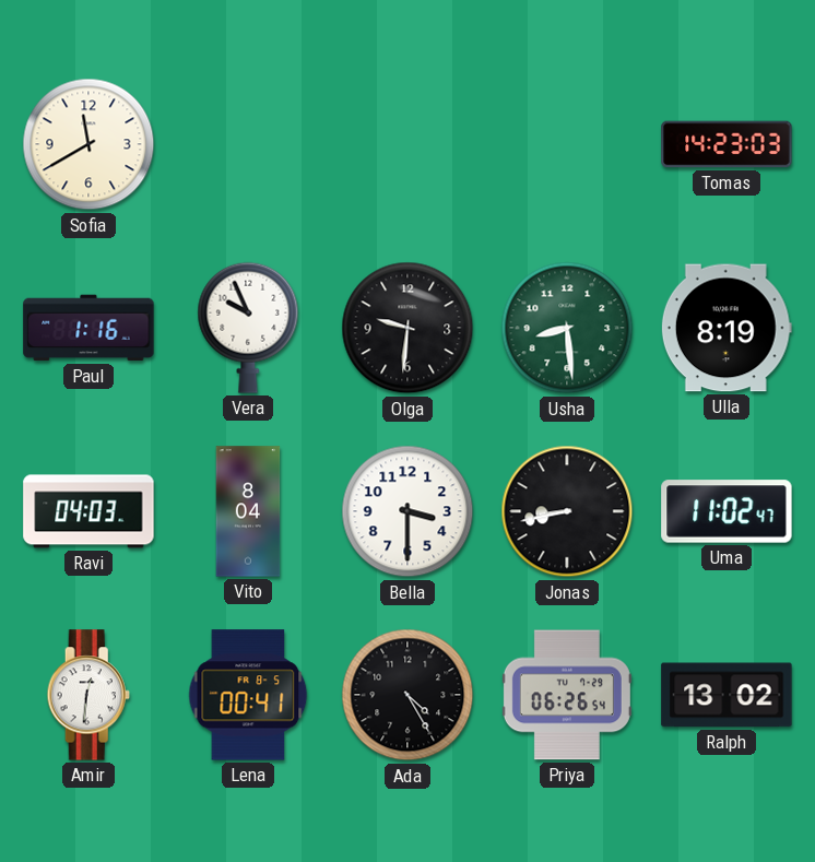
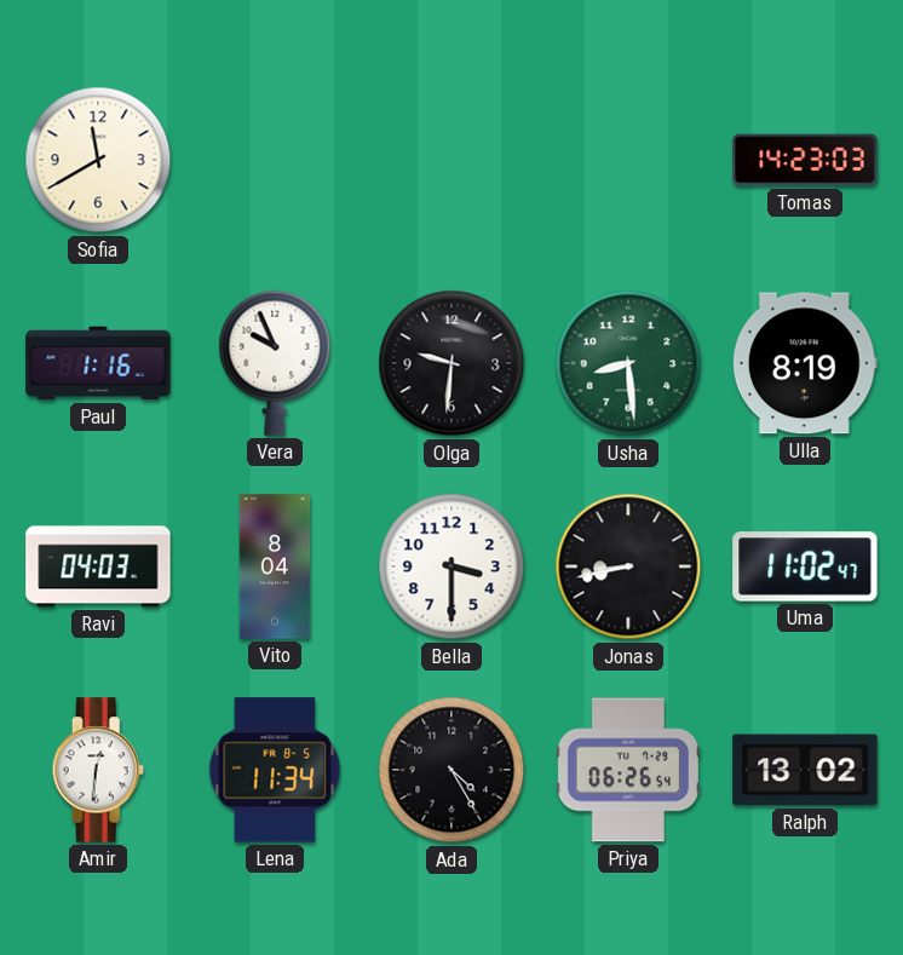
Lena: 00:41 -> 11:34 (275, 770)
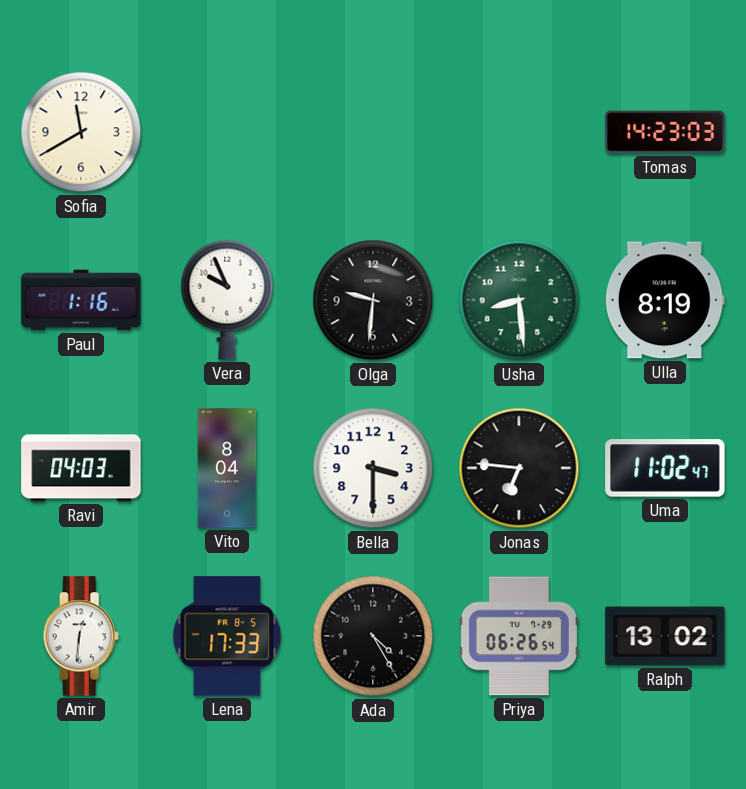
Jonas: 8:43 -> 6:46 (519, 468)
Lena: 11:34 -> 17:33 (227, 636)
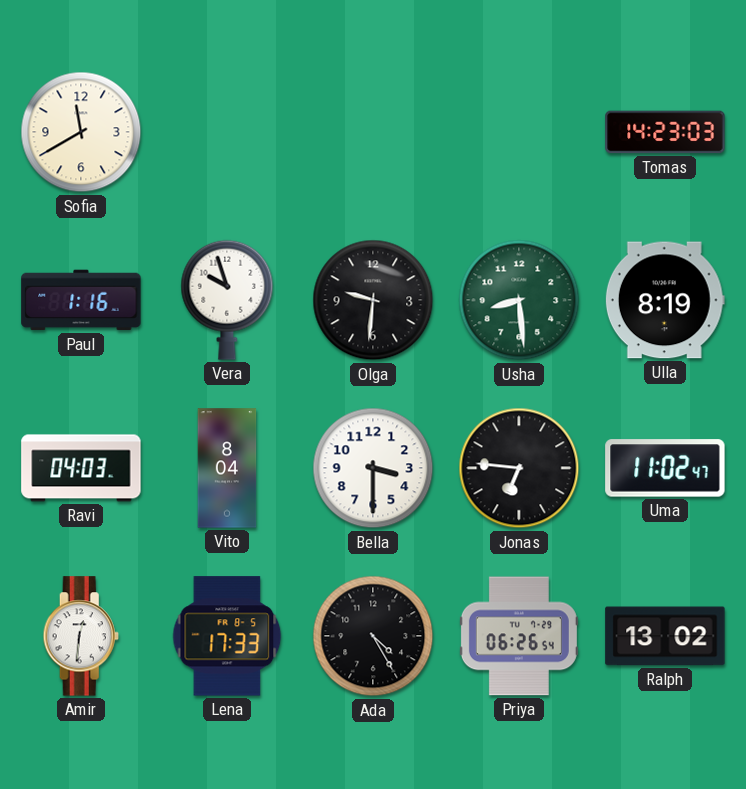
Vera: 9:56 -> 9:57 (227, 300)
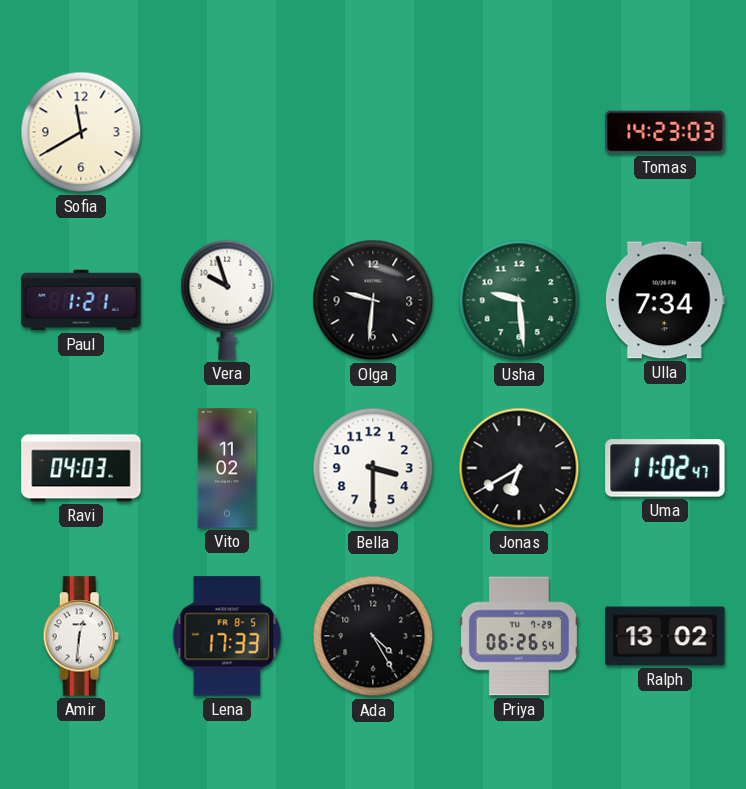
Paul: 1:16 -> 1:21 (81, 300)
Usha: 8:29 -> 9:29 (519, 300)
Ulla: 8:19 -> 7:34 (665, 300)
Vito: 8:04 -> 11:02 (227, 468)
Jonas: 6:46 -> 6:40 (519, 468)
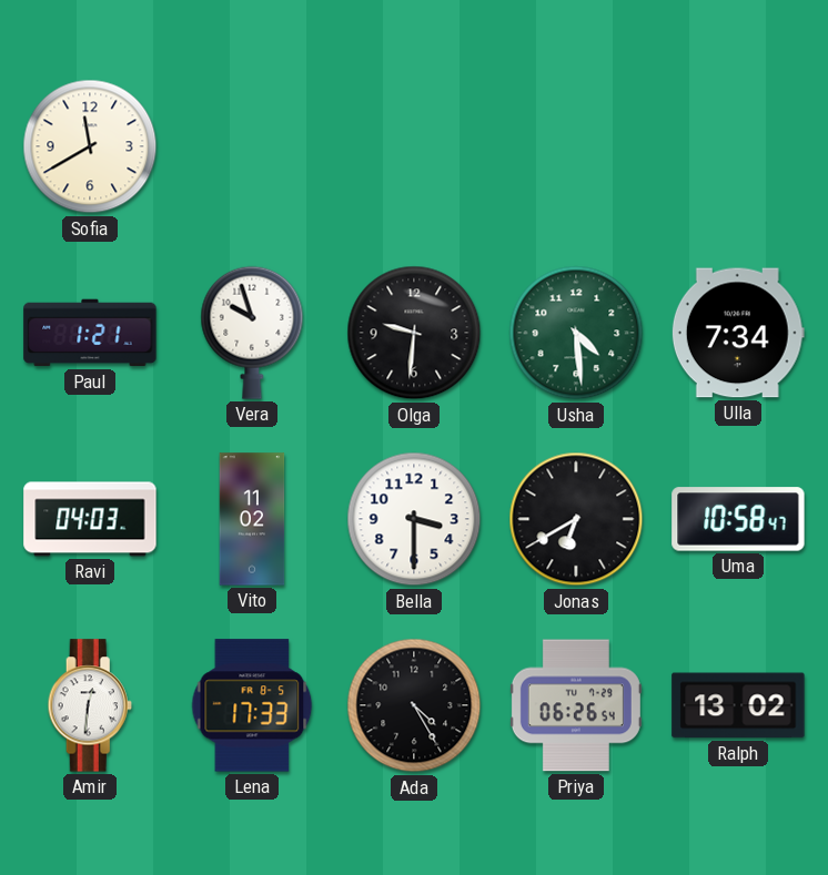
Tomas: 14:23 -> none (665, 132)
Usha: 9:29 -> 4:29 (576, 333)
Uma: 11:02 -> 10:58 (738, 519)
